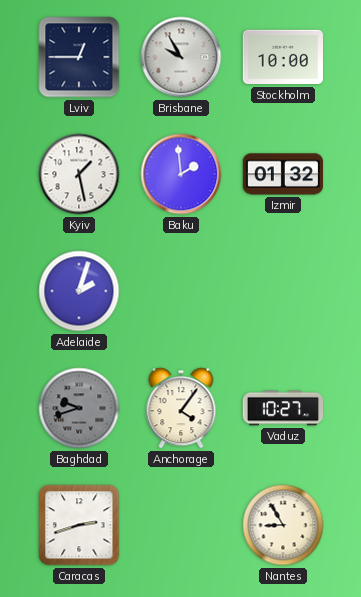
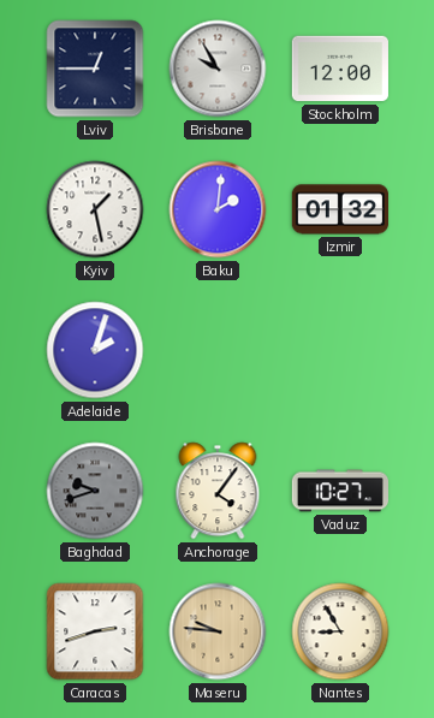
Stockholm: 10:00 -> 12:00 (339, 69)
Baku: 1:59 -> 2:01 (218, 209)
Maseru: none -> 9:46 (218, 631)
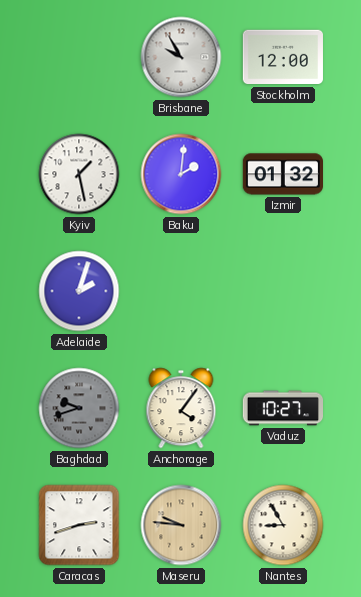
Lviv: 12:45 -> none (95, 69)
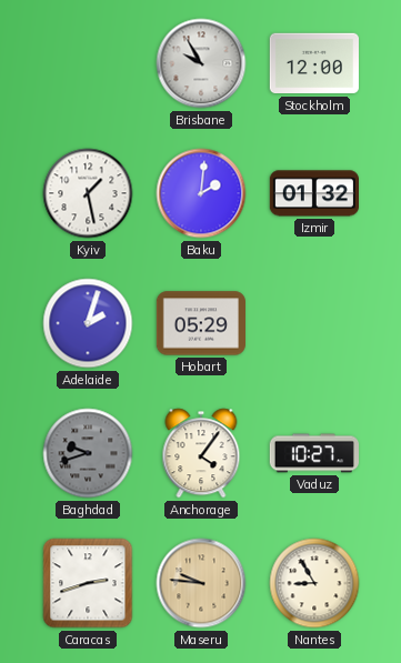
Hobart: none -> 05:29 (200, 323)
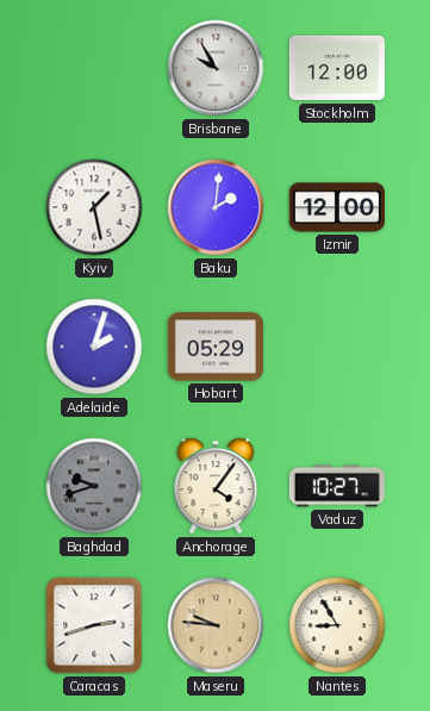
Izmir: 01:32 -> 12:00 (336, 207)
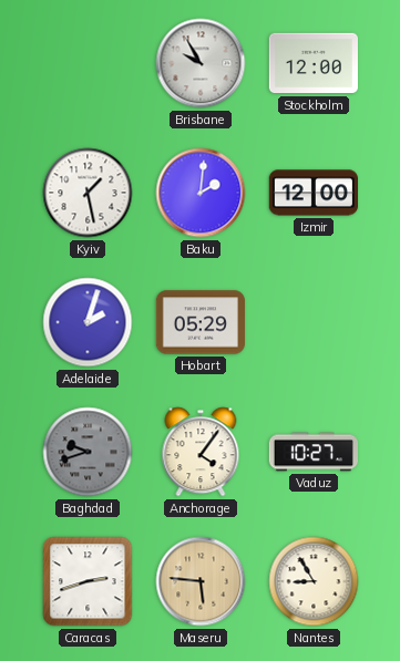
Maseru: 9:46 -> 5:46 (201, 581)
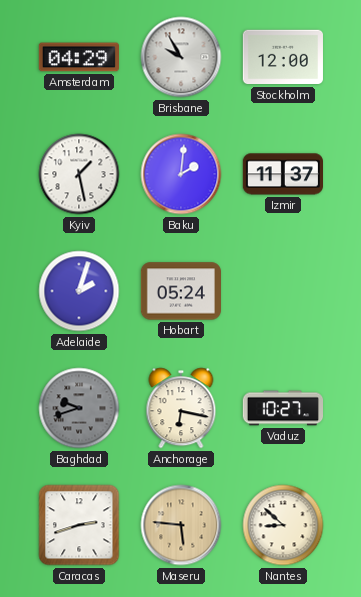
Amsterdam: none -> 04:29 (79, 57)
Izmir: 12:00 -> 11:37 (282, 174)
Hobart: 05:29 -> 05:24 (180, 291)
Anchorage: 4:06 -> 6:17 (181, 408)
Nantes: 8:55 -> 8:52 (283, 525)
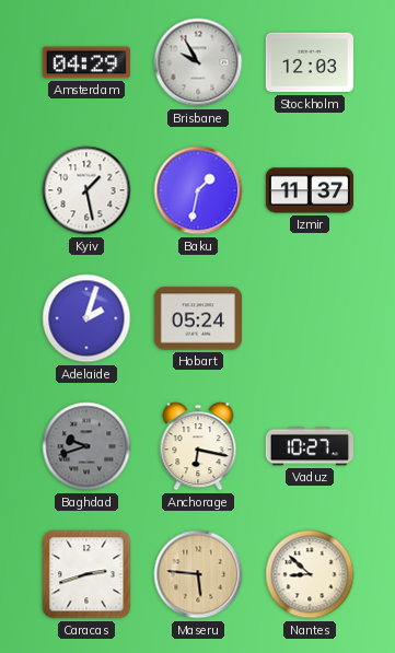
Stockholm: 12:00 -> 12:03 (309, 62)
Baku: 2:01 -> 1:32 (198, 190)
